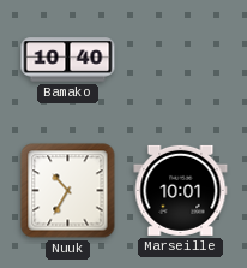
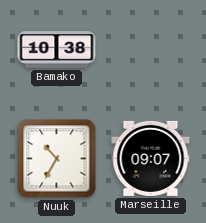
Bamako: 10:40 -> 10:38 (57, 50)
Marseille: 10:01 -> 09:07 (151, 158)
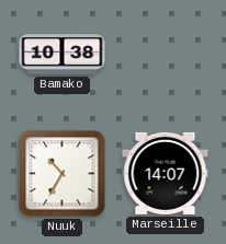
Marseille: 09:07 -> 14:07 (166, 173)
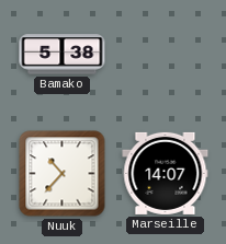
Bamako: 10:38 -> 5:38 (63, 55)
Nuuk: 10:35 -> 10:37 (63, 174)
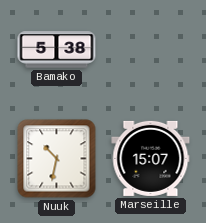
Nuuk: 10:37 -> 10:32 (57, 159)
Marseille: 14:07 -> 15:07 (151, 158)
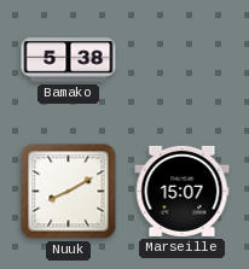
Nuuk: 10:32 -> 8:10 (69, 192)
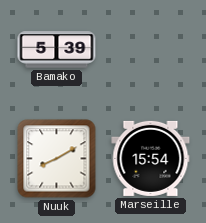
Bamako: 5:38 -> 5:39 (57, 50)
Marseille: 15:07 -> 15:54 (151, 158)
